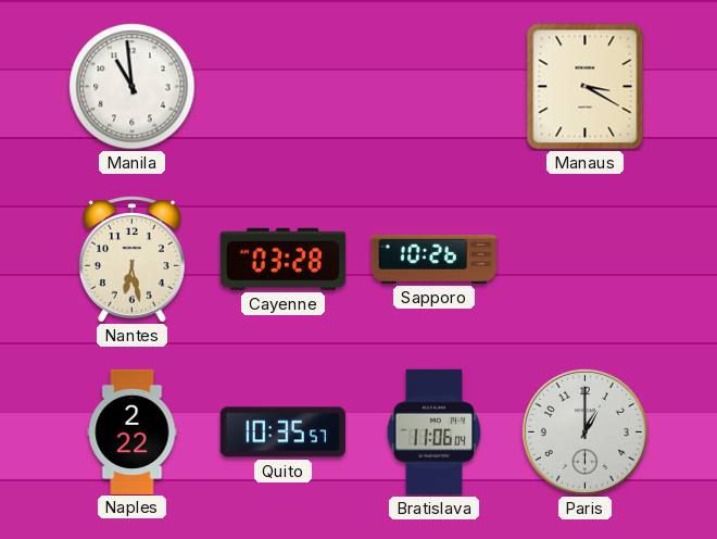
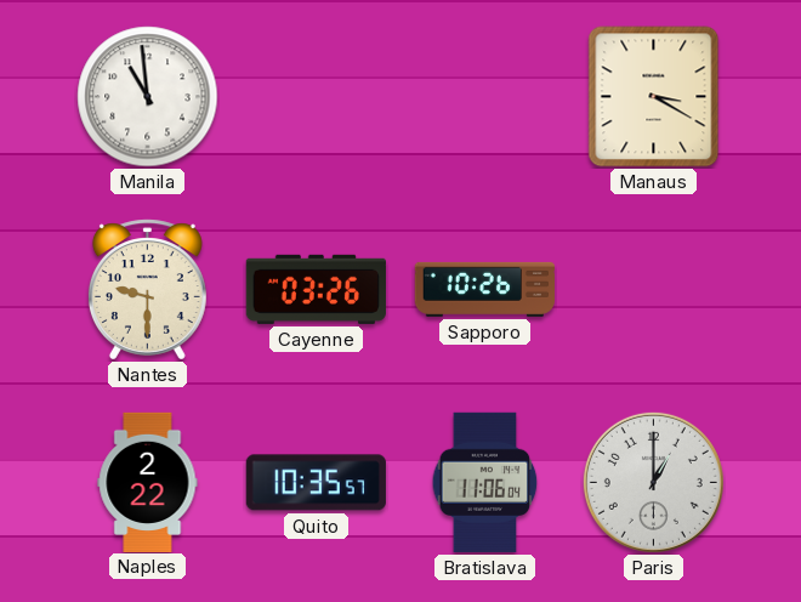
Nantes: 6:28 -> 9:30 (147, 290)
Cayenne: 03:28 -> 03:26 (316, 289)
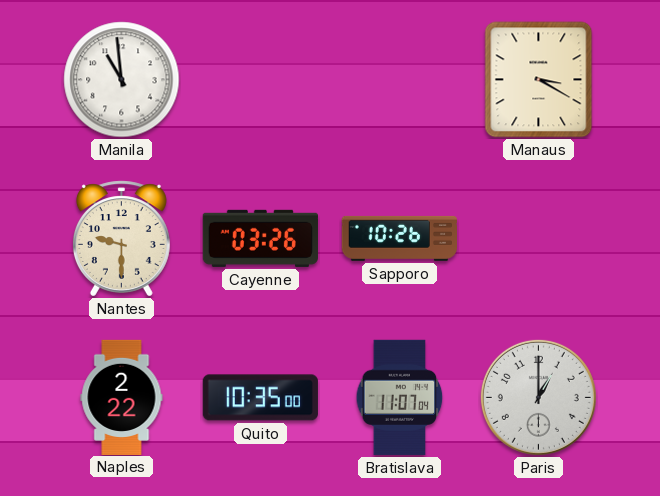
Quito: 10:35:57 -> 10:35:00 (260, 398)
Bratislava: 11:06 -> 11:07 (400, 397)
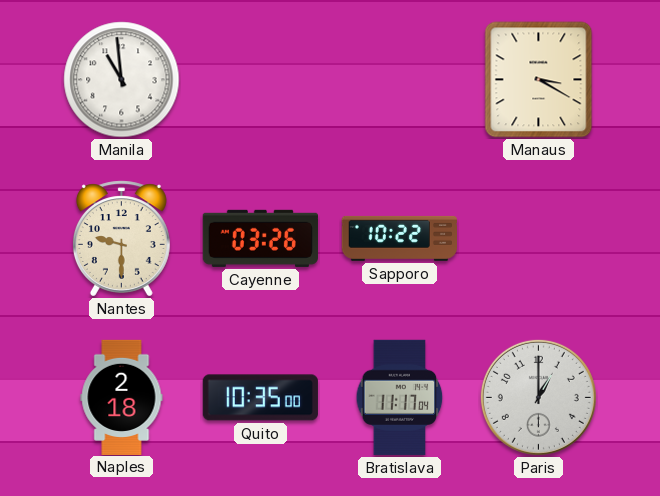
Sapporo: 10:26 -> 10:22 (399, 238)
Naples: 2:22 -> 2:18 (122, 397)
Bratislava: 11:07 -> 11:17 (400, 397)
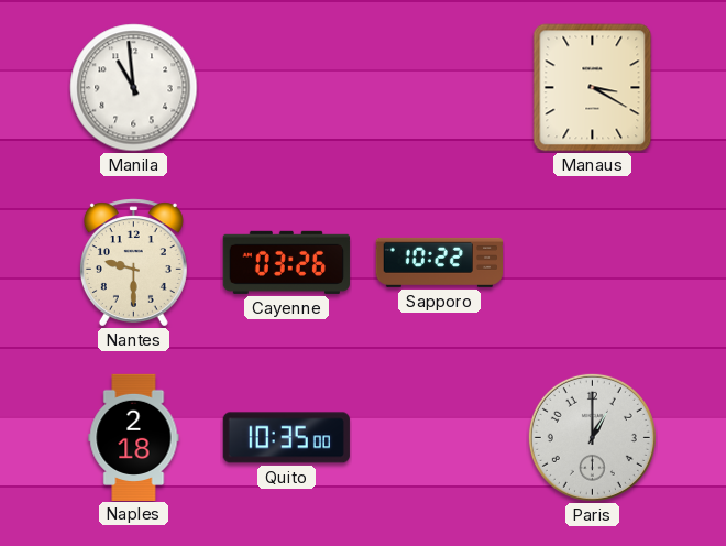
Bratislava: 11:17 -> none (400, 397)
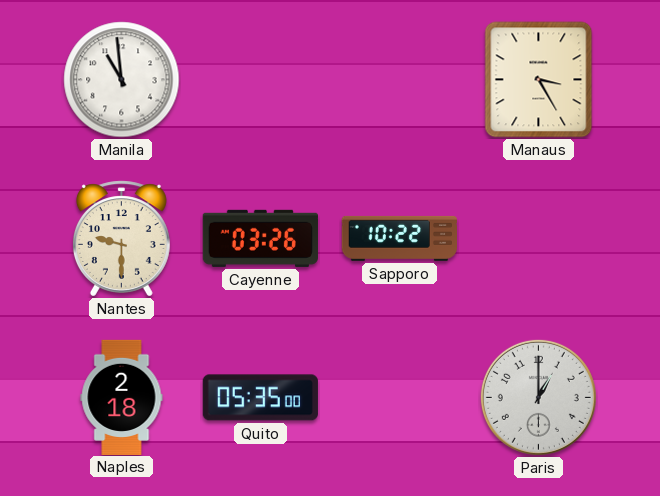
Manaus: 3:20 -> 3:25 (539, 80)
Quito: 10:35 -> 05:35 (260, 398)
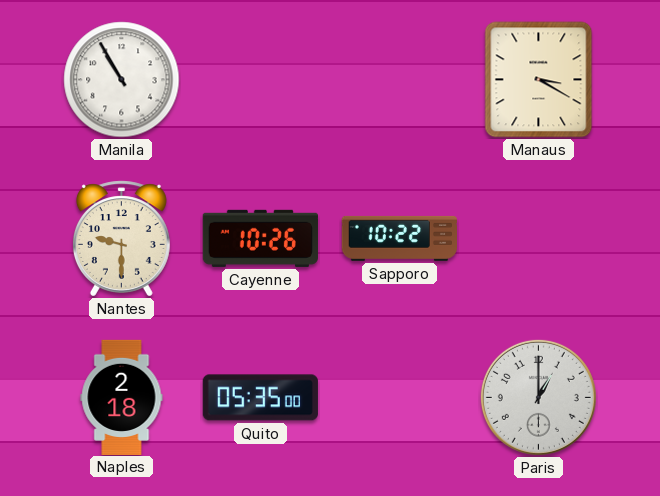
Manila: 10:59 -> 10:55 (122, 80)
Manaus: 3:25 -> 3:20 (539, 80)
Cayenne: 03:26 -> 10:26 (260, 238)
